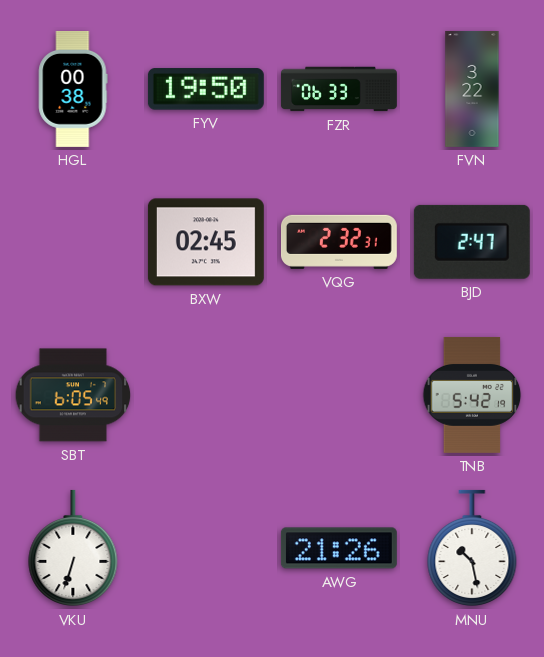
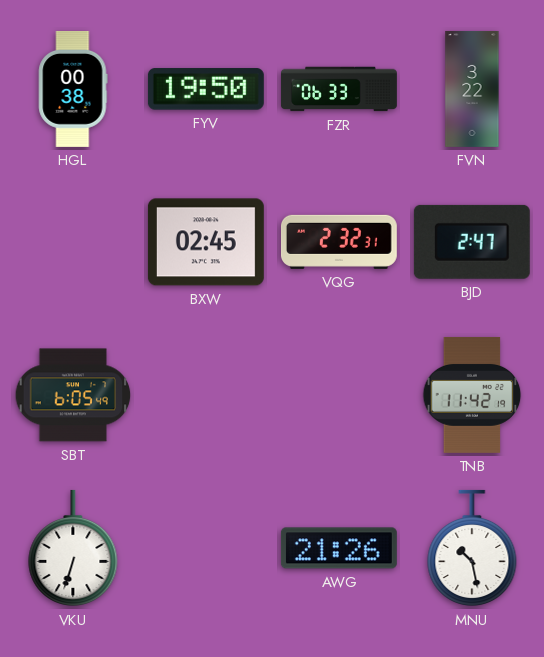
TNB: 5:42 -> 11:42 (472, 395)
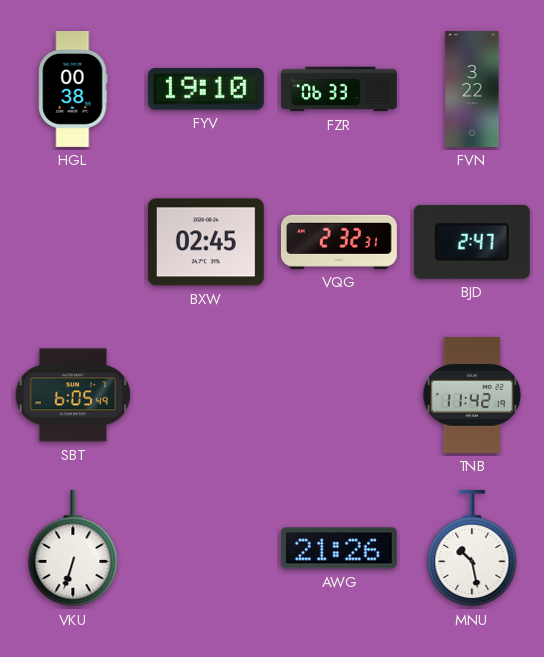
FYV: 19:50 -> 19:10 (206, 89)
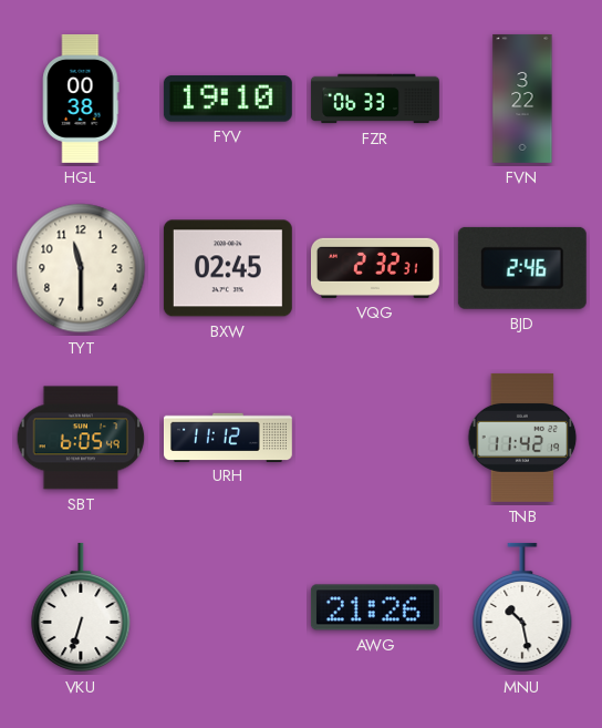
TYT: none -> 11:30 (81, 268)
BJD: 2:47 -> 2:46 (522, 268)
URH: none -> 11:12 (228, 437)
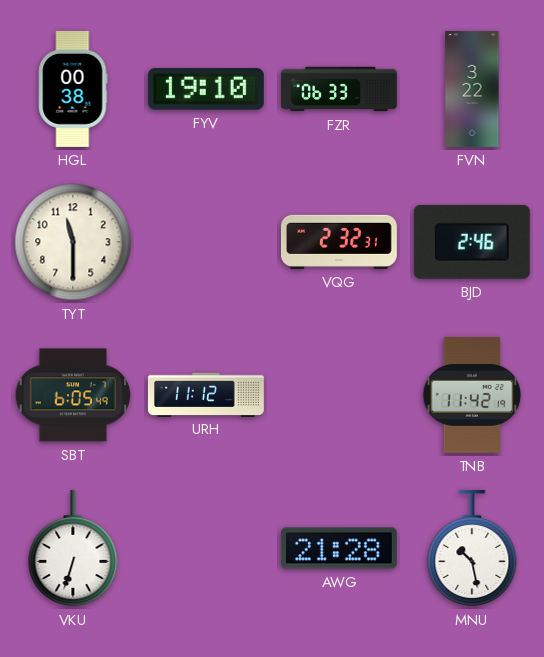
BXW: 02:45 -> none (228, 268)
AWG: 21:26 -> 21:28 (339, 548)
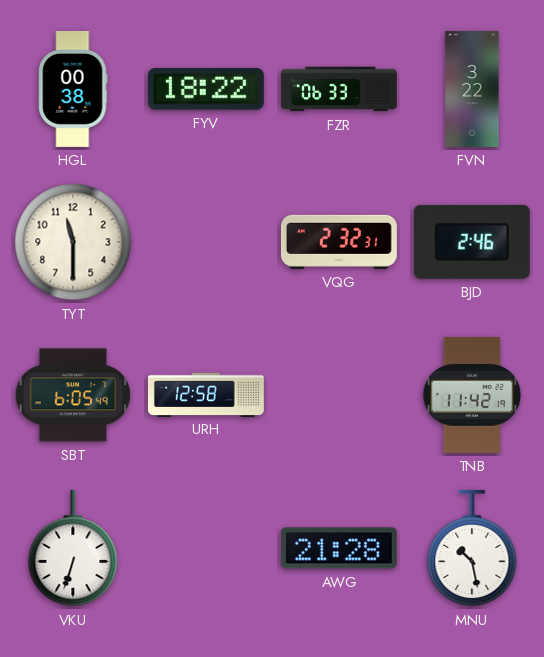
FYV: 19:10 -> 18:22 (206, 89)
URH: 11:12 -> 12:58 (206, 394)
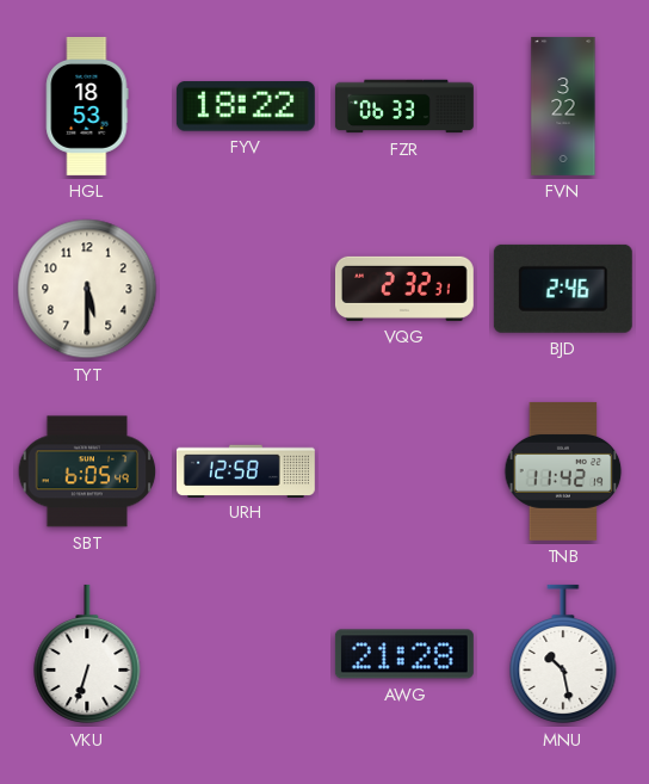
HGL: 00:38 -> 18:53 (87, 106)
TYT: 11:30 -> 5:30 (87, 289)
